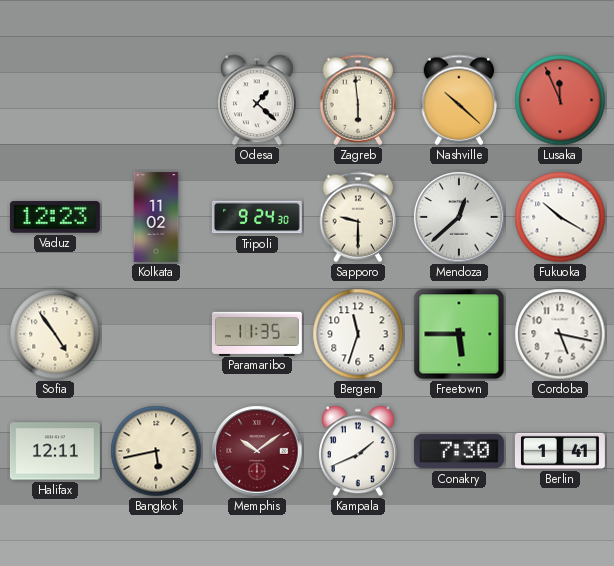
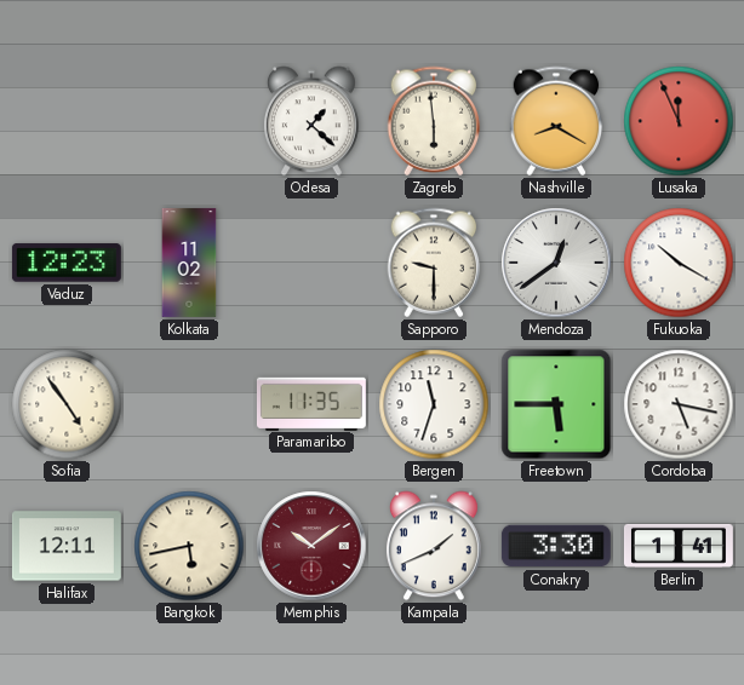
Nashville: 10:22 -> 8:20 (556, 121)
Tripoli: 9:24 -> none (257, 217)
Mendoza: 12:38 -> 12:39 (556, 263)
Conakry: 7:30 -> 3:30 (556, 546)
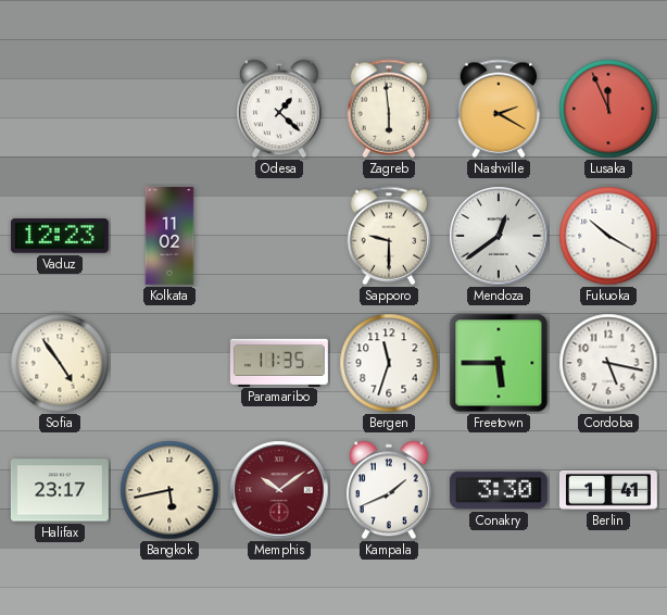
Nashville: 8:20 -> 2:20 (499, 109)
Halifax: 12:11 -> 23:17 (60, 490)
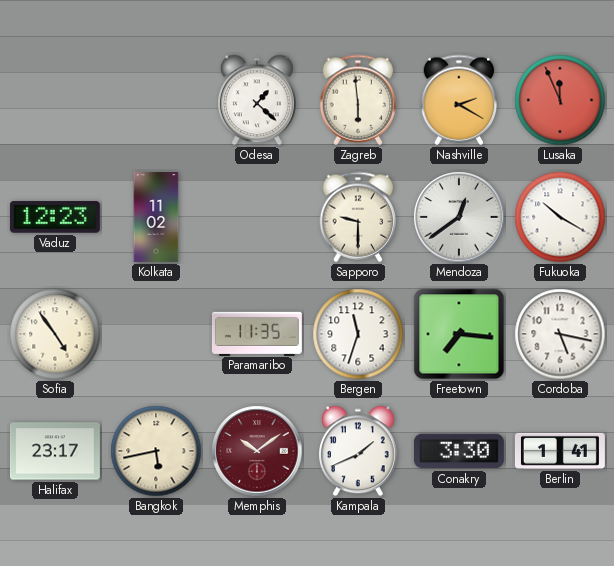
Freetown: 5:45 -> 7:16 (459, 334)
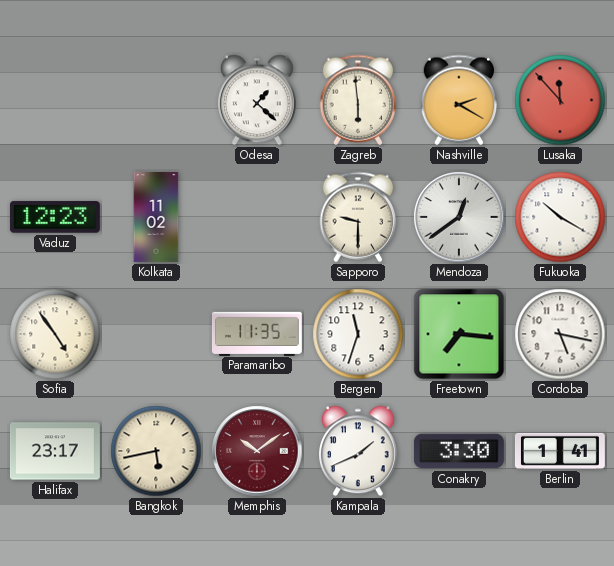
Lusaka: 11:56 -> 11:53 (560, 100)
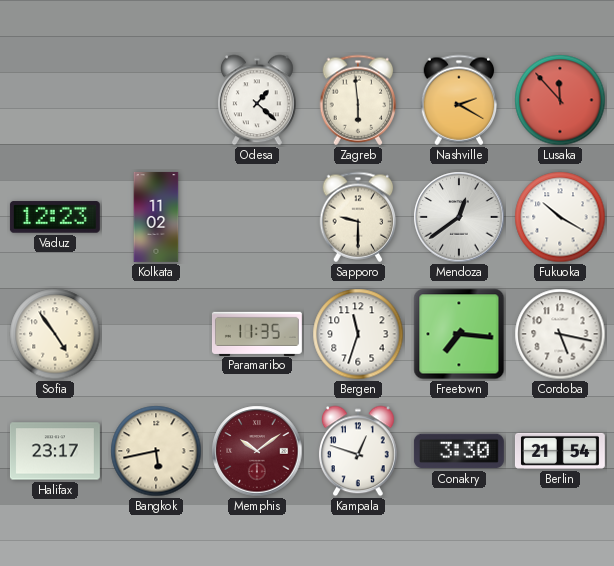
Kampala: 1:41 -> 12:48 (358, 451)
Berlin: 1:41 -> 21:54 (560, 451)
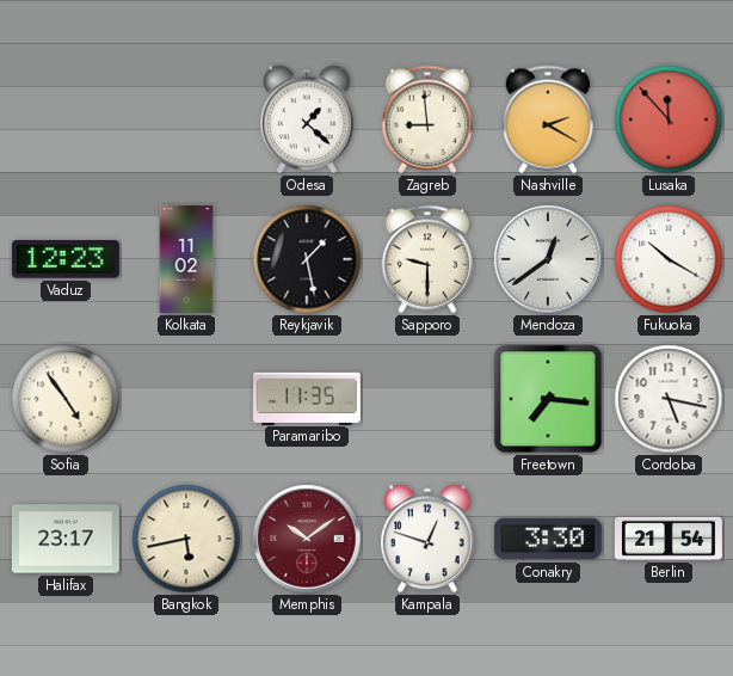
Zagreb: 5:59 -> 8:59 (427, 119)
Reykjavik: none -> 1:28 (307, 259)
Bergen: 11:33 -> none (358, 334)
